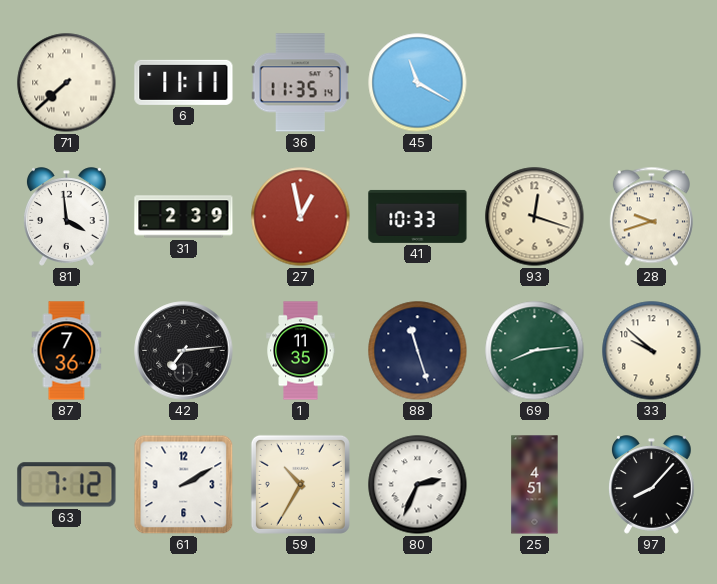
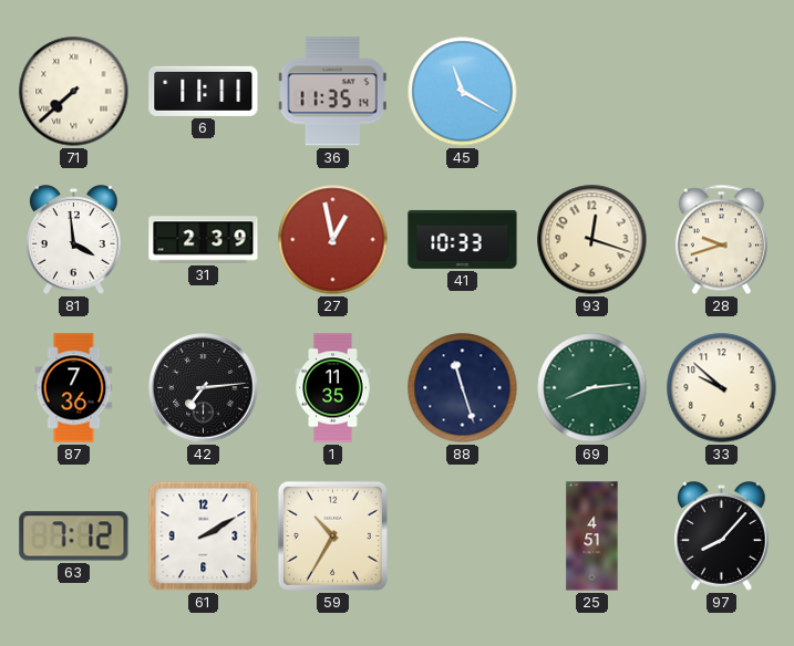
80: 2:34 -> none (418, 485)
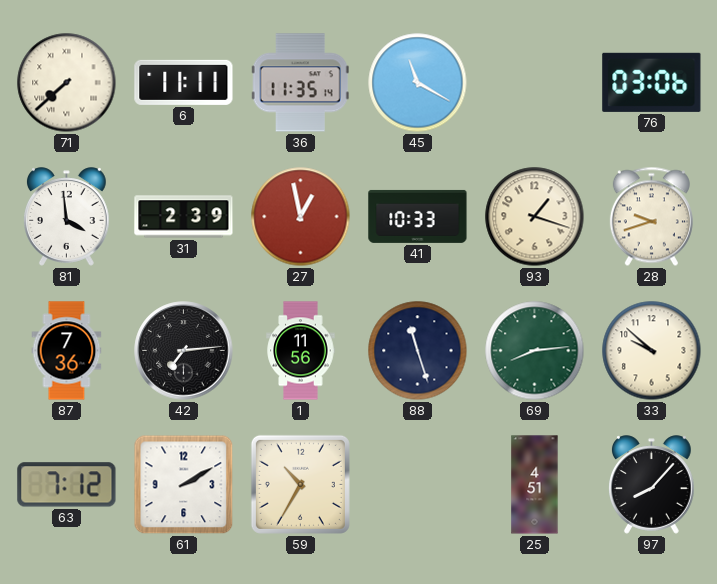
76: none -> 03:06 (652, 82)
93: 12:18 -> 1:18 (535, 217)
1: 11:35 -> 11:56 (301, 351)
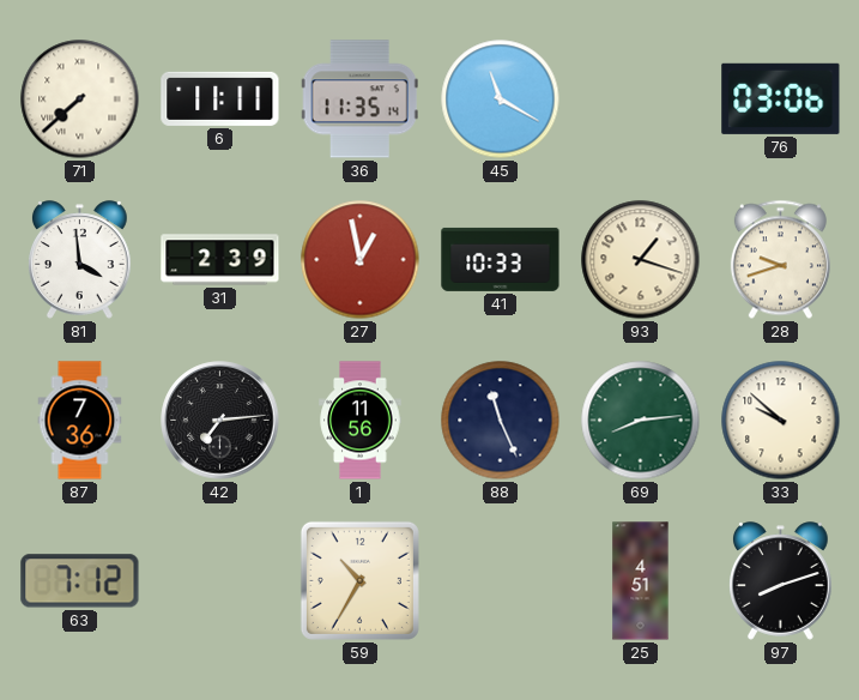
88: 11:27 -> 11:26 (501, 421)
61: 2:10 -> none (184, 485)
97: 8:07 -> 8:12 (781, 581)
